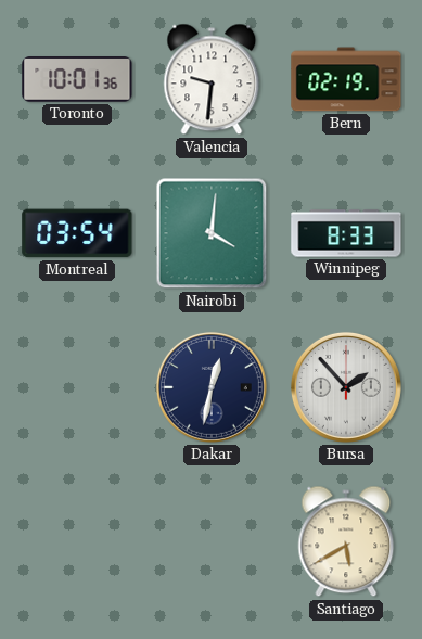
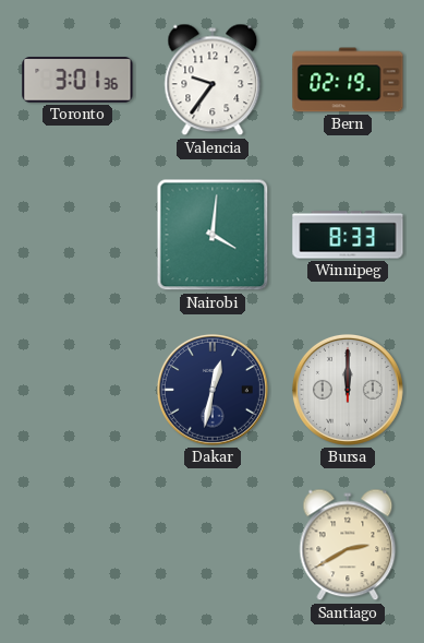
Toronto: 10:01 -> 3:01 (77, 81)
Valencia: 9:31 -> 9:36 (213, 80)
Montreal: 03:54 -> none (77, 233)
Bursa: 1:53 -> 12:00 (348, 390)
Santiago: 5:40 -> 2:40 (348, 545)
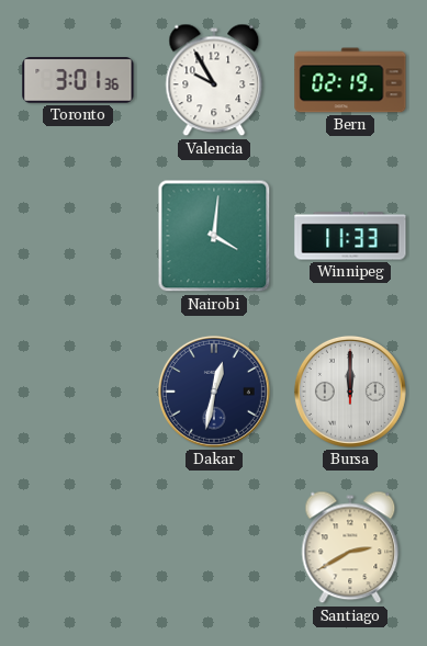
Valencia: 9:36 -> 9:55 (214, 80)
Winnipeg: 8:33 -> 11:33 (350, 236)
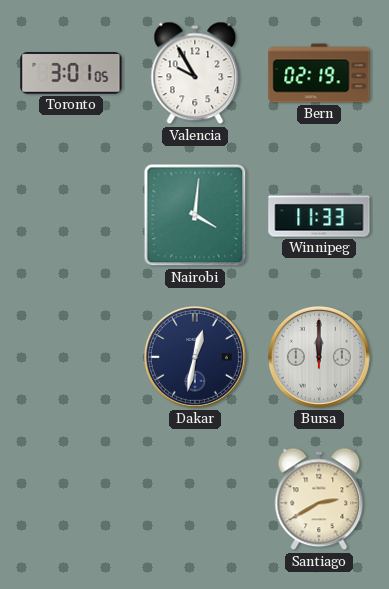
Toronto: 3:01:36 -> 3:01:05 (71, 74)
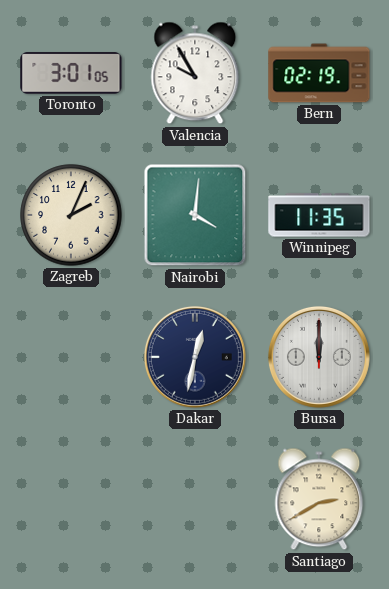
Zagreb: none -> 2:04 (71, 215)
Winnipeg: 11:33 -> 11:35 (319, 215)
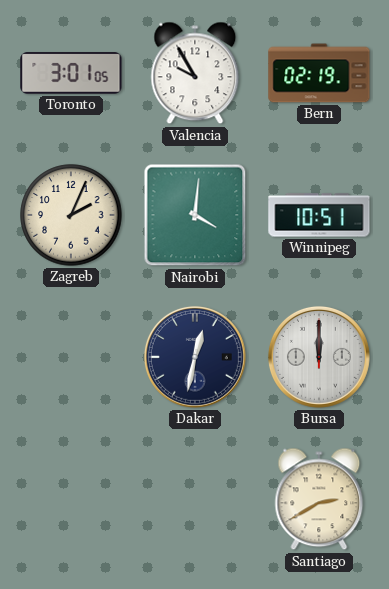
Winnipeg: 11:35 -> 10:51 (319, 215)
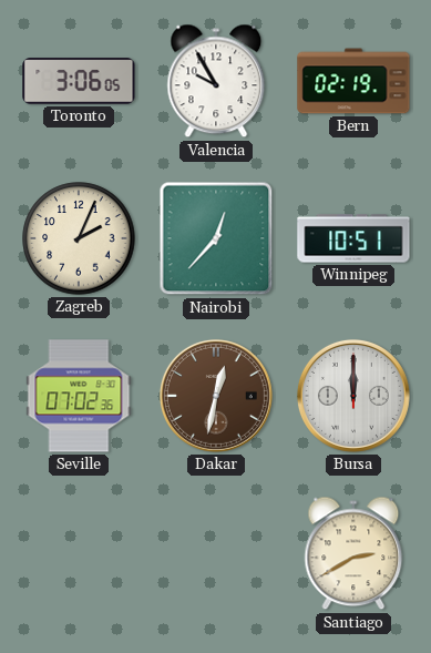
Toronto: 3:01 -> 3:06 (79, 82)
Nairobi: 4:01 -> 12:37 (216, 238)
Seville: none -> 07:02 (79, 396)
Dakar dial: navy -> brown (216, 396)
